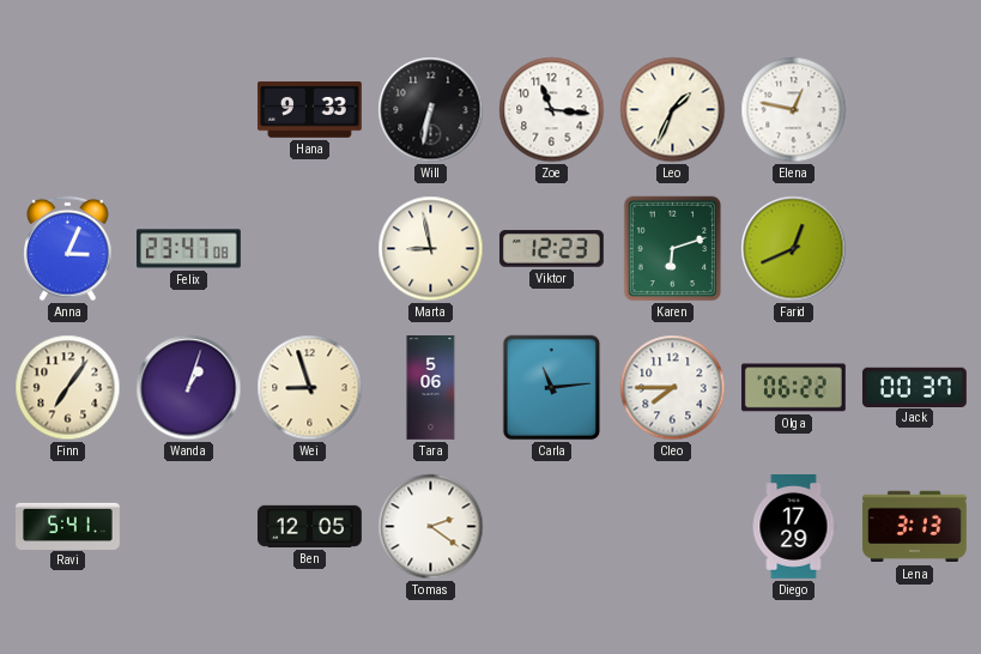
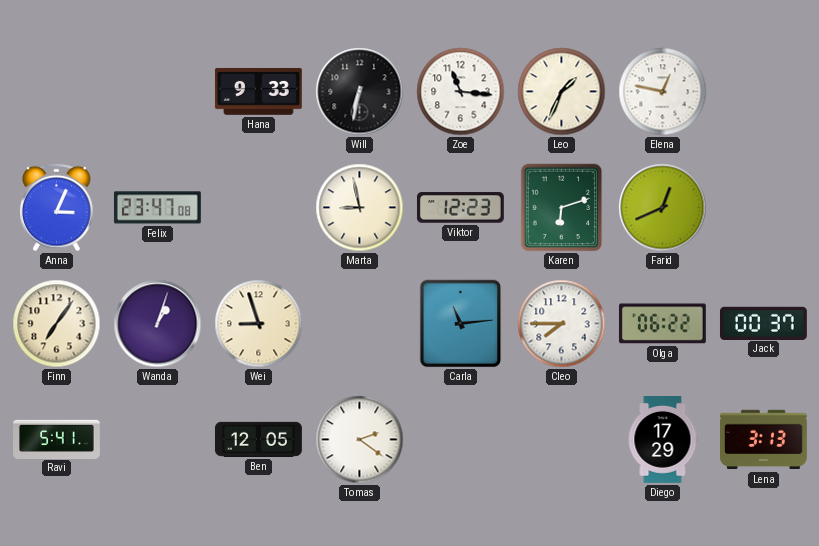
Tara: 5:06 -> none (431, 388)
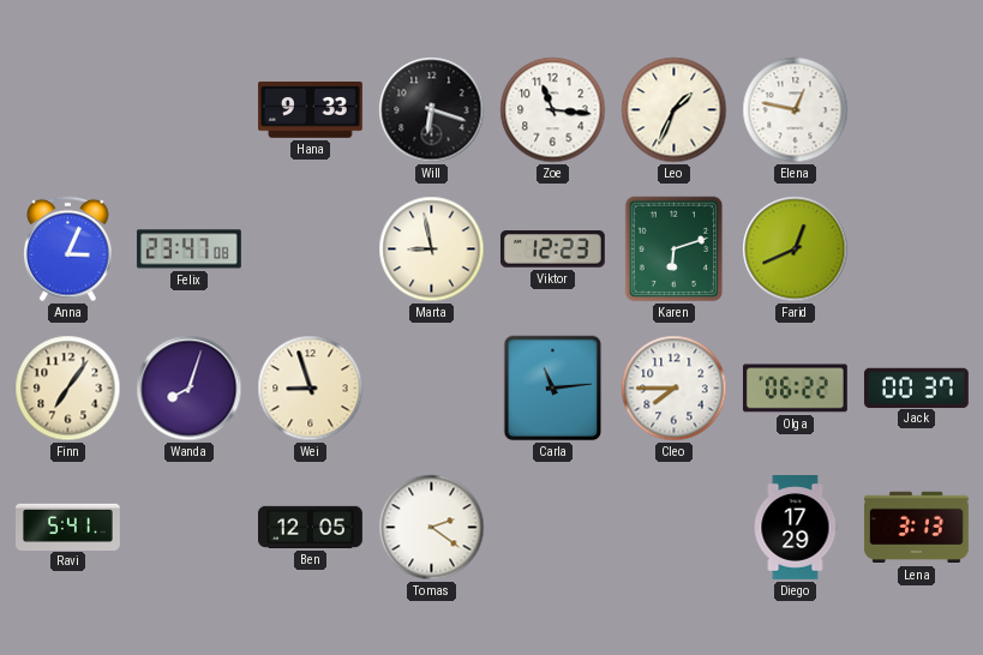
Will: 6:32 -> 6:18 (432, 110)
Wanda: 1:03 -> 8:03 (190, 389)
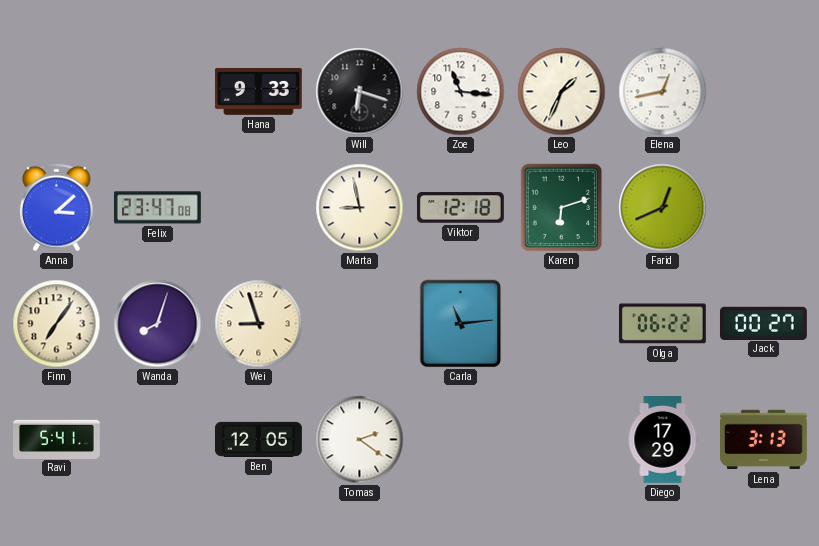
Elena: 12:47 -> 12:43 (663, 92)
Anna: 3:04 -> 3:08 (57, 208)
Viktor: 12:23 -> 12:18 (460, 208)
Cleo: 7:45 -> none (675, 389)
Jack: 00:37 -> 00:27 (763, 323)
